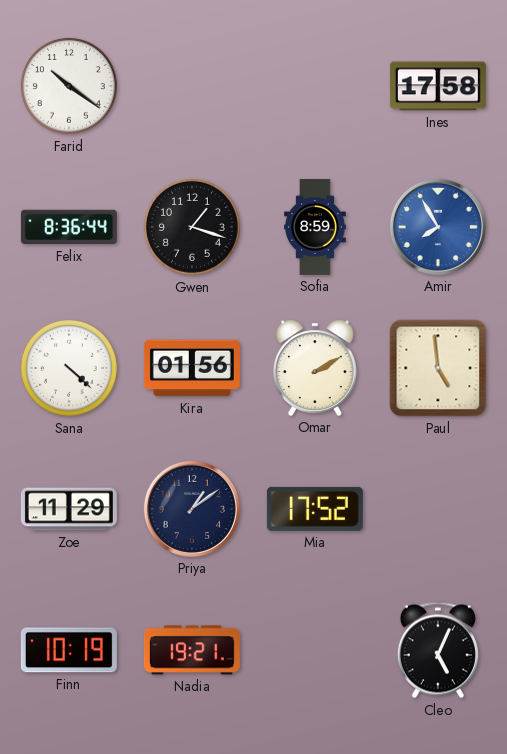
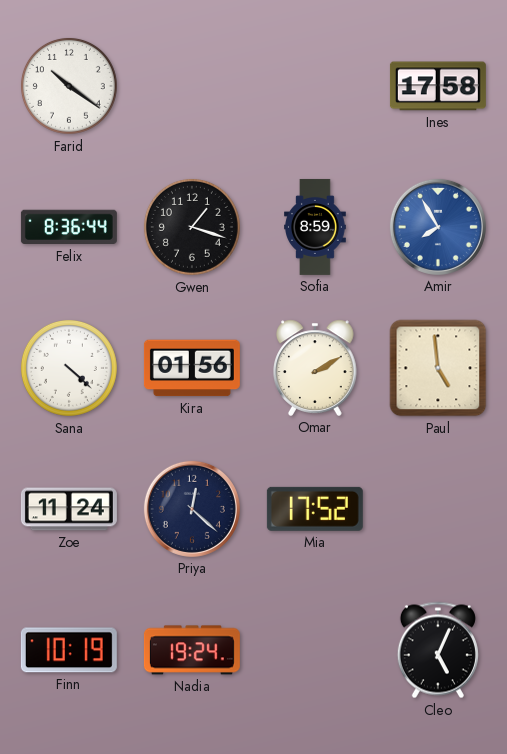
Zoe: 11:29 -> 11:24 (69, 509)
Priya: 1:09 -> 12:22 (192, 509)
Nadia: 19:21 -> 19:24 (192, 650)
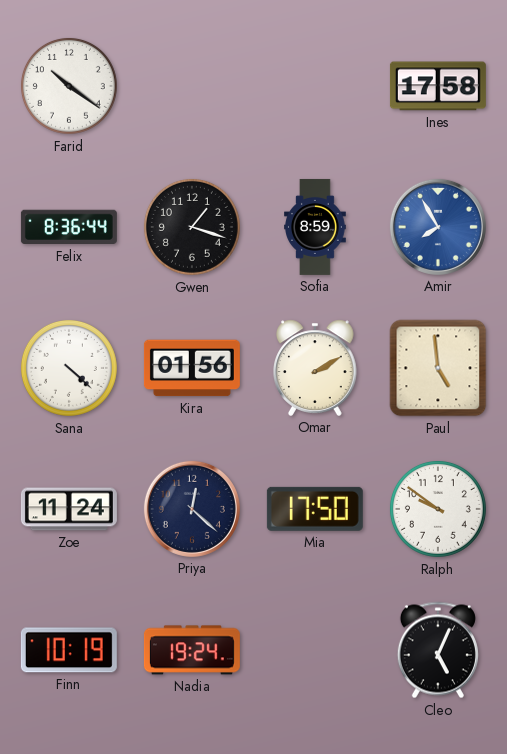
Mia: 17:52 -> 17:50 (315, 509)
Ralph: none -> 9:51 (438, 509)
